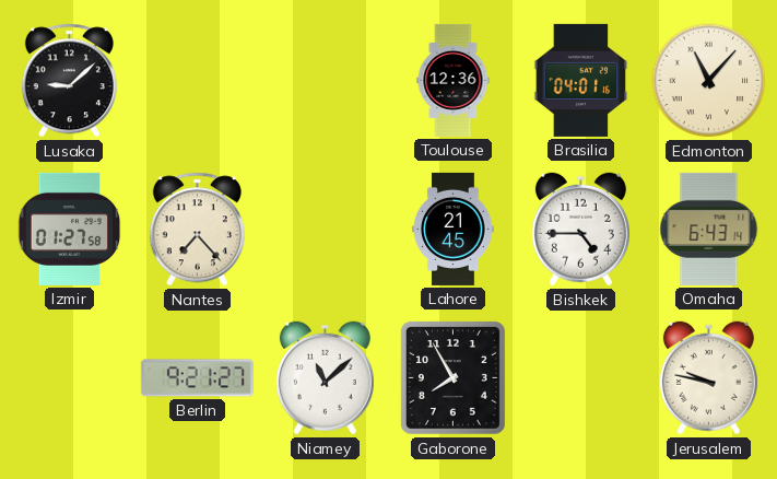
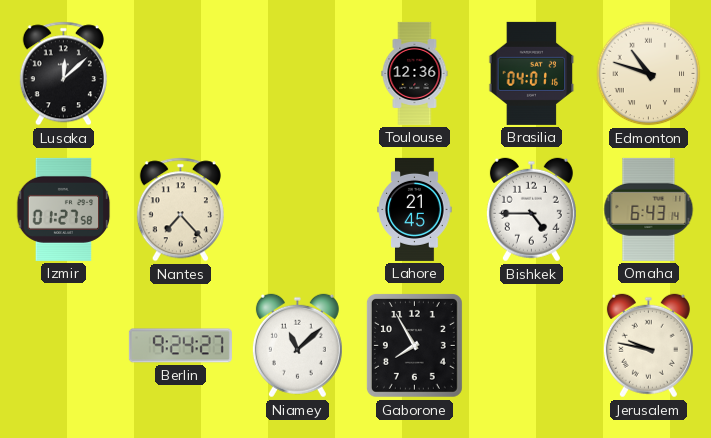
Lusaka: 9:08 -> 12:08 (63, 74)
Edmonton: 11:07 -> 10:48 (649, 74)
Berlin: 9:21 -> 9:24 (180, 346)
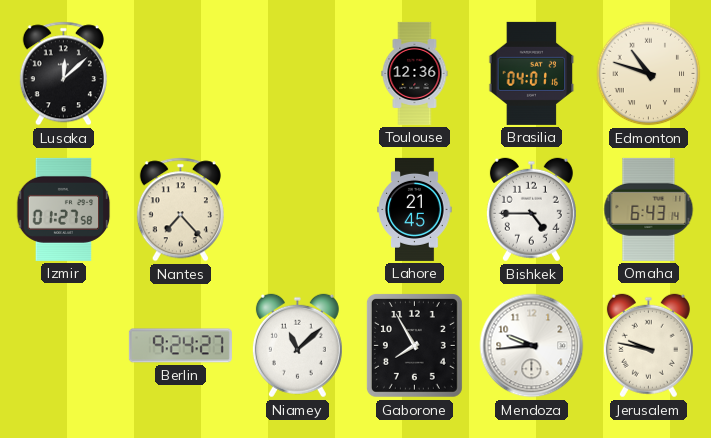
Mendoza: none -> 9:44 (532, 346)
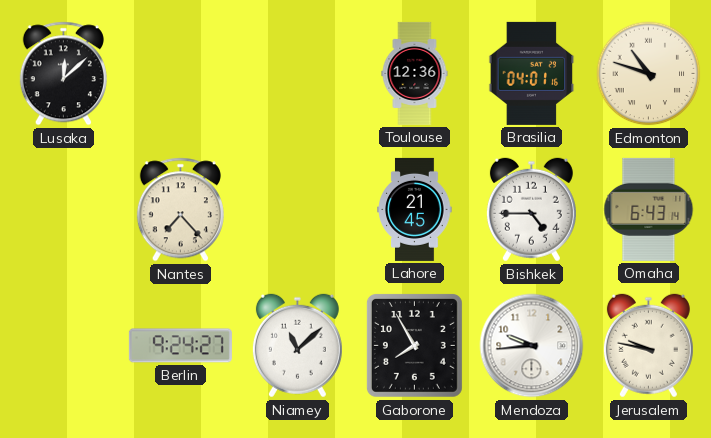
Izmir: 01:27 -> none (64, 209)
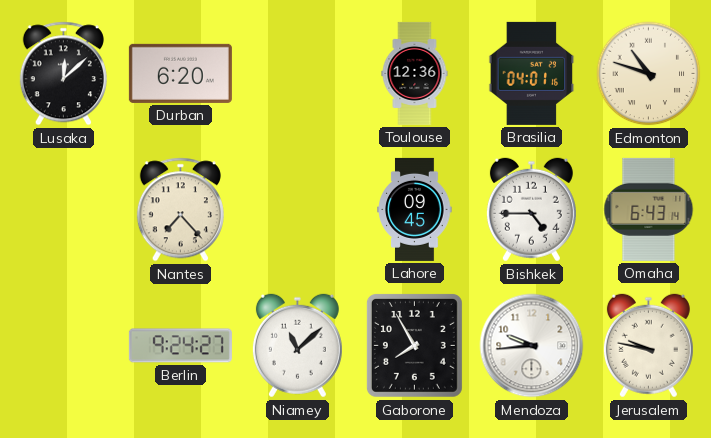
Durban: none -> 6:20 (180, 73)
Lahore: 21:45 -> 09:45 (415, 209)
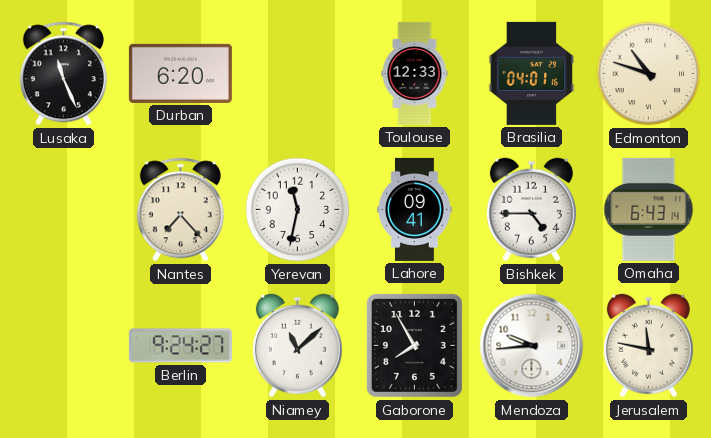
Lusaka: 12:08 -> 11:26 (63, 74)
Toulouse: 12:36 -> 12:33 (415, 73)
Yerevan: none -> 11:32 (298, 210)
Lahore: 09:45 -> 09:41 (415, 209)
Jerusalem: 9:47 -> 11:47 (648, 346)
